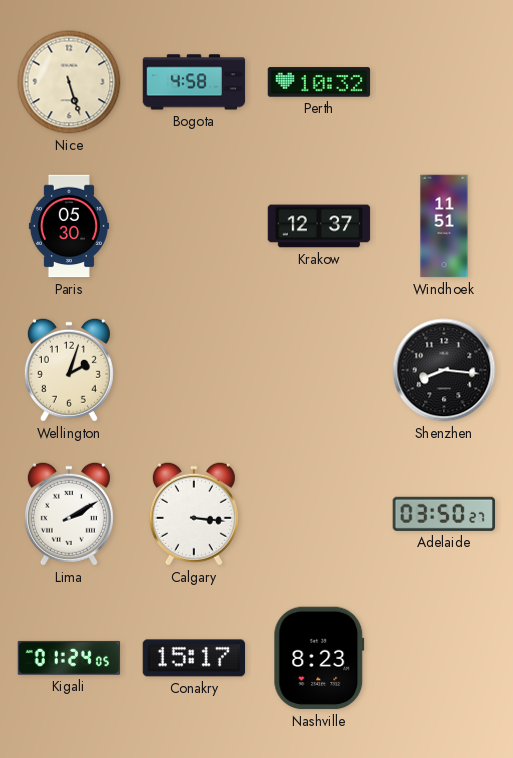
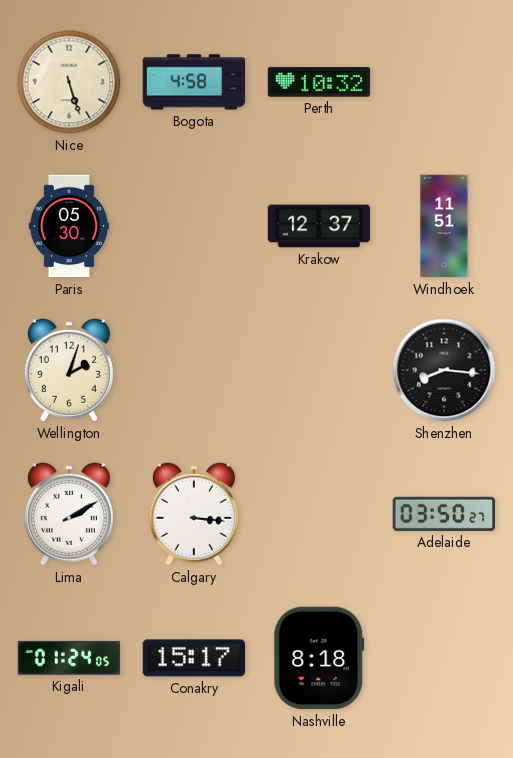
Nashville: 8:23 -> 8:18 (319, 658)
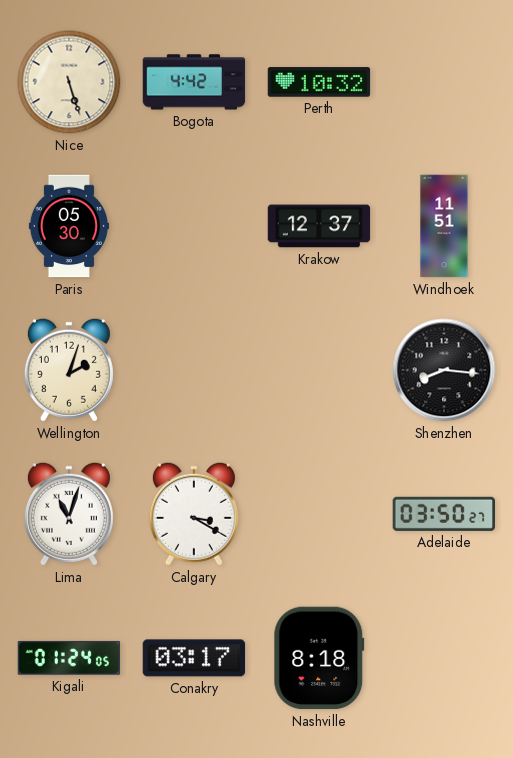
Bogota: 4:58 -> 4:42 (194, 82)
Lima: 2:10 -> 11:03 (69, 514)
Calgary: 3:16 -> 3:20 (194, 514)
Conakry: 15:17 -> 03:17 (194, 658)
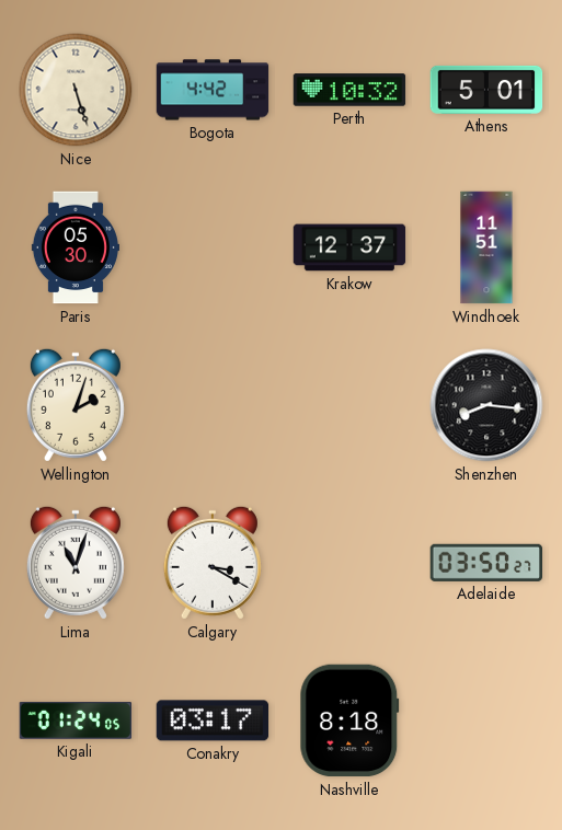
Athens: none -> 5:01 (486, 90)
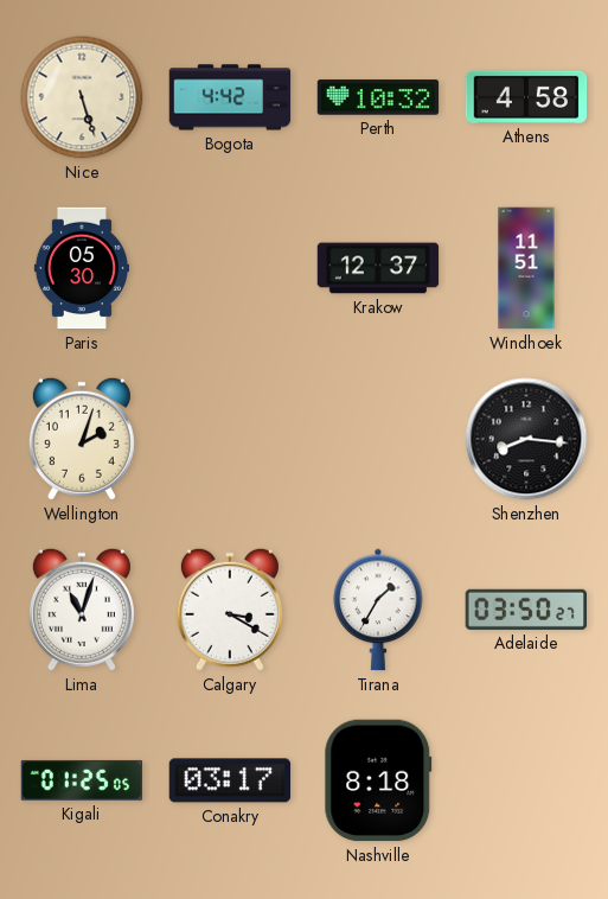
Athens: 5:01 -> 4:58 (526, 97)
Tirana: none -> 1:35 (378, 610)
Kigali: 01:24 -> 01:25 (82, 780)
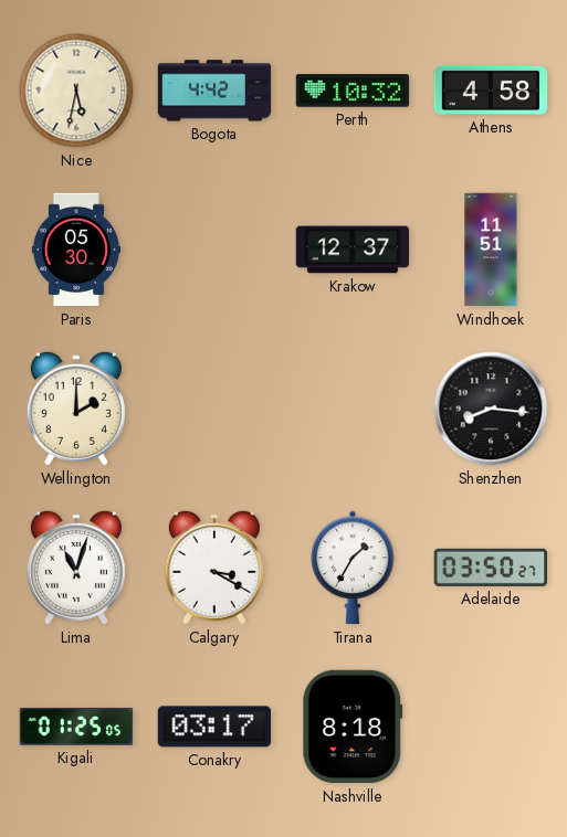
Nice: 5:27 -> 5:32 (76, 91)
Wellington: 2:03 -> 2:00 (76, 409)
